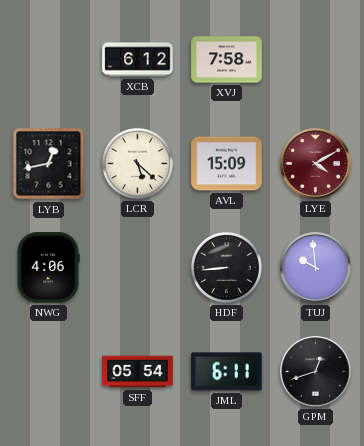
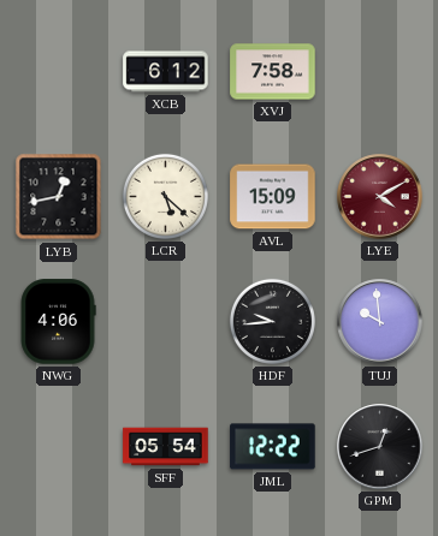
HDF: 8:44 -> 9:44 (272, 321)
JML: 6:11 -> 12:22 (273, 447)
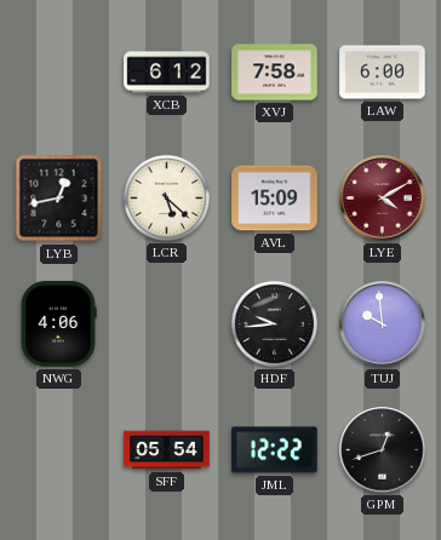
LAW: none -> 6:00 (383, 73)
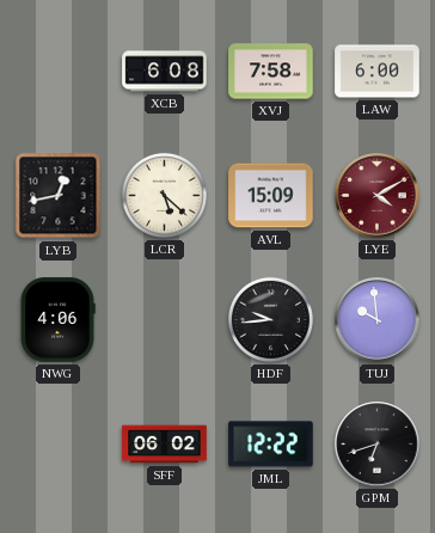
XCB: 6:12 -> 6:08 (165, 72)
SFF: 05:54 -> 06:02 (165, 445)
GPM: 12:42 -> 6:42 (378, 445)
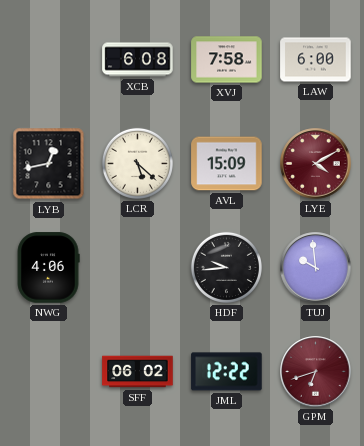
GPM dial: black -> burgundy (316, 372)
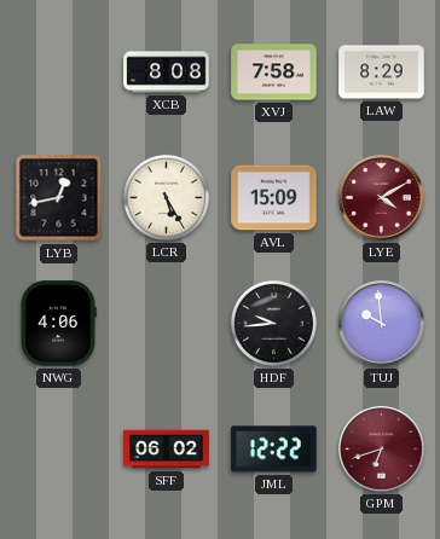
XCB: 6:08 -> 8:08 (167, 73)
LAW: 6:00 -> 8:29 (382, 73)
LCR: 5:22 -> 5:25 (166, 197)
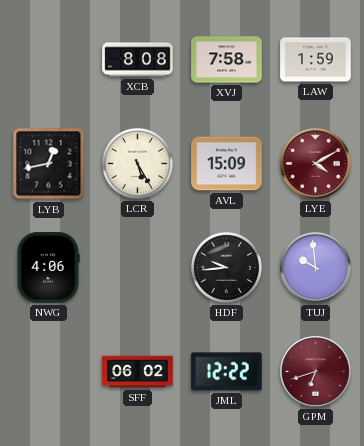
LAW: 8:29 -> 1:59 (316, 60)
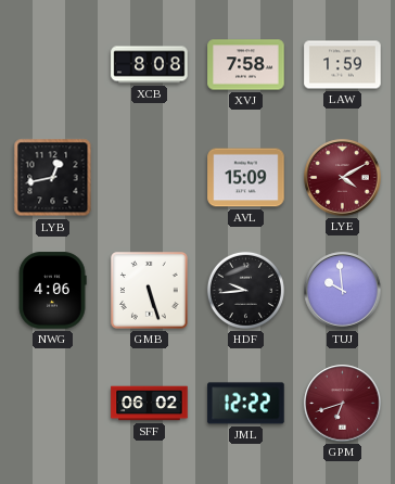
LCR: 5:25 -> none (137, 163)
GMB: none -> 5:27 (150, 291)
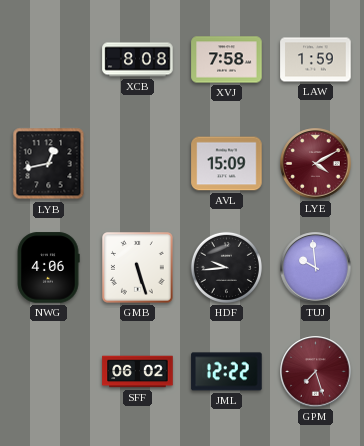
GPM: 6:42 -> 7:27 (316, 372)
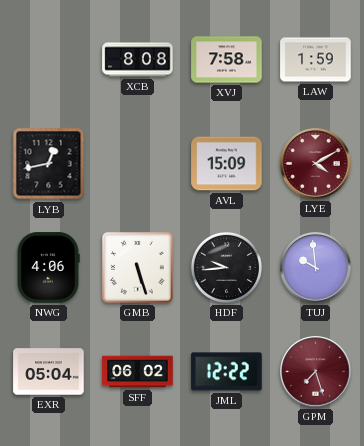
EXR: none -> 05:04 (49, 372)
